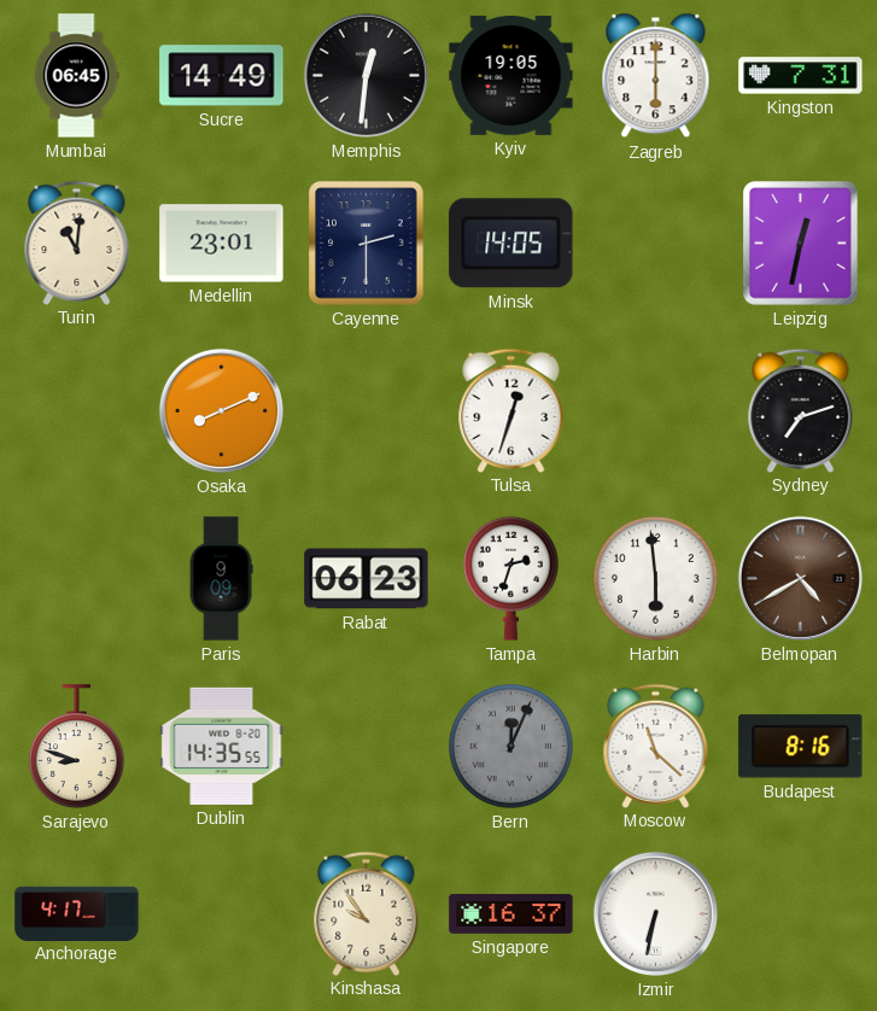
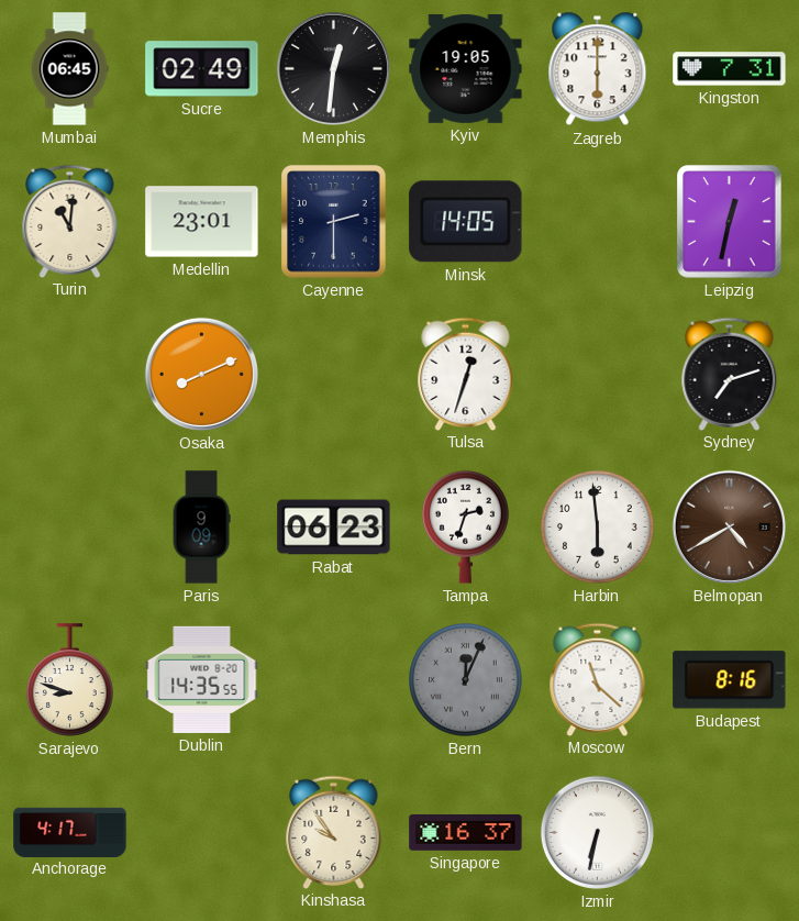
Sucre: 14:49 -> 02:49 (202, 69)
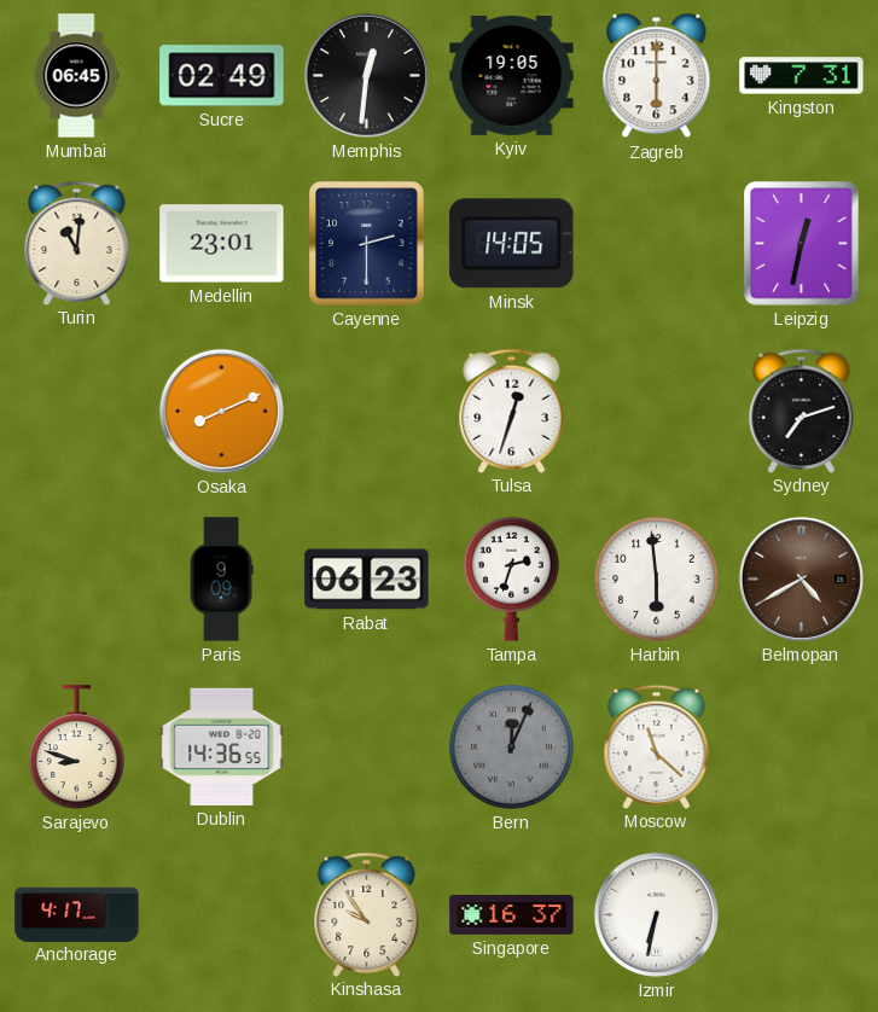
Dublin: 14:35 -> 14:36 (222, 746)
Budapest: 8:16 -> none (730, 680)
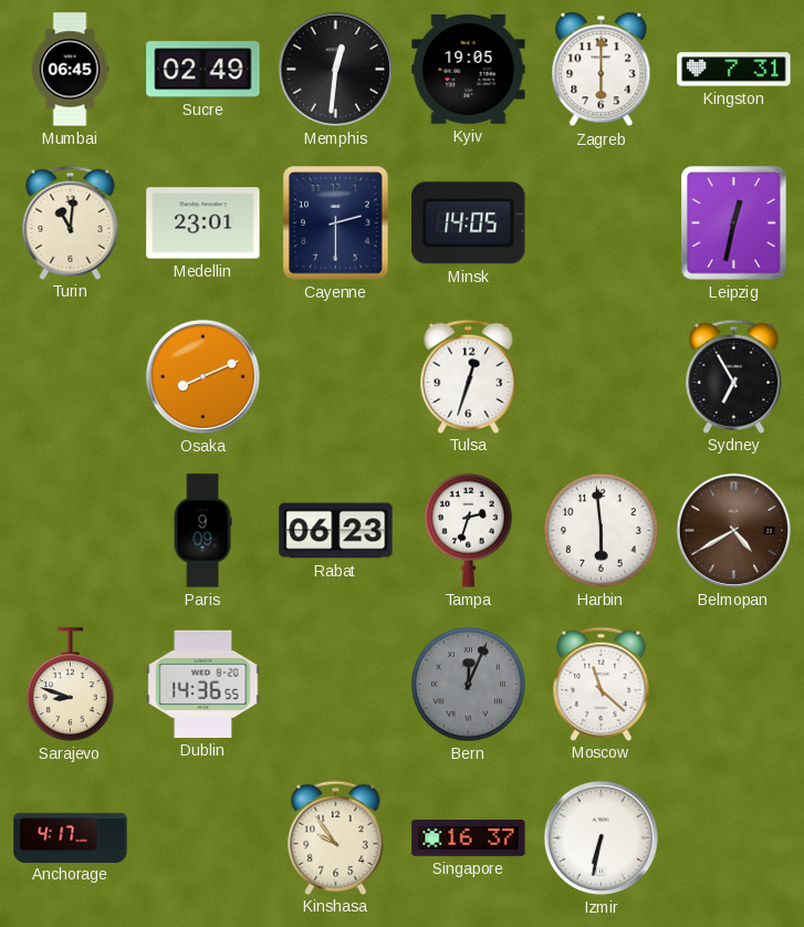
Sydney: 7:12 -> 6:55 (734, 376)
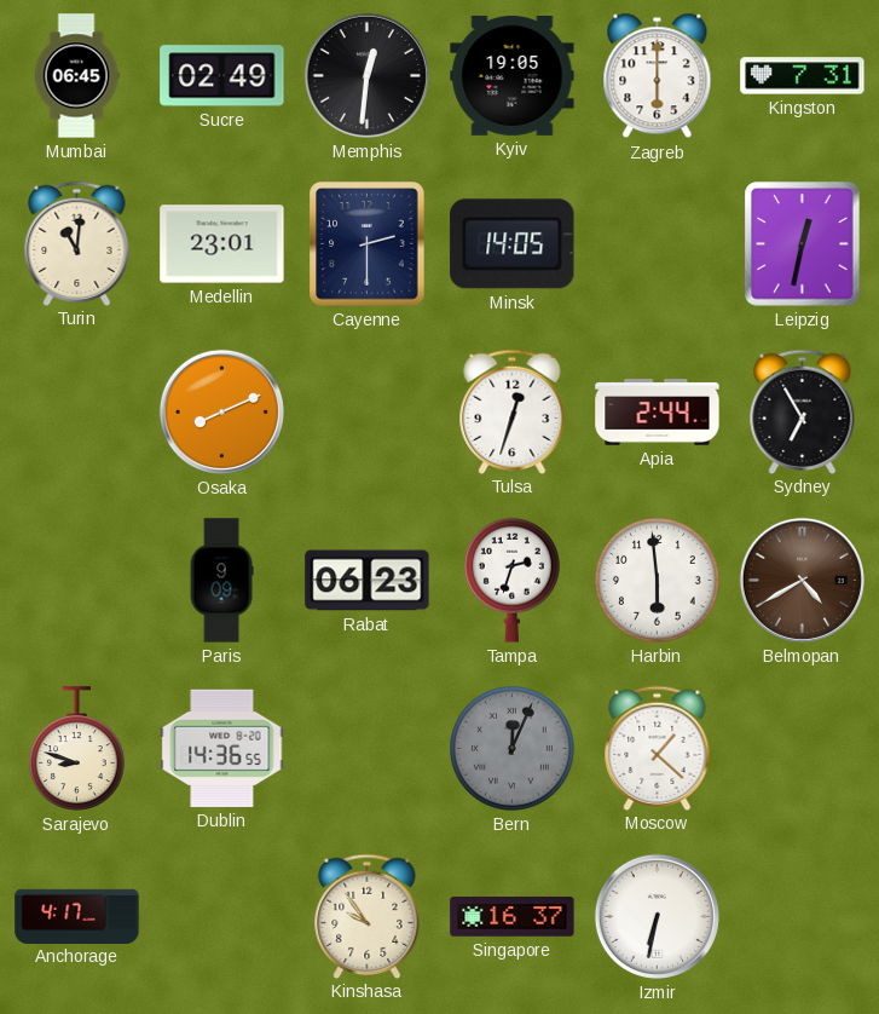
Apia: none -> 2:44 (658, 413)
Moscow: 11:22 -> 1:22 (658, 748)
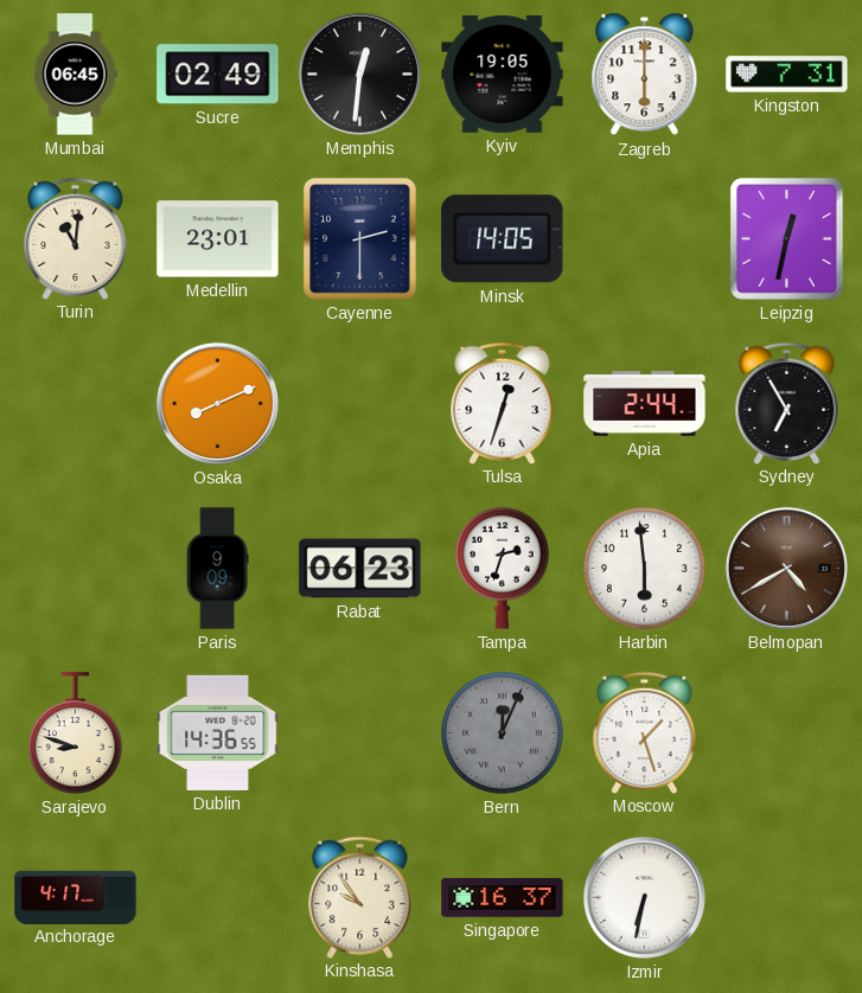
Moscow: 1:22 -> 1:27 (645, 732)
